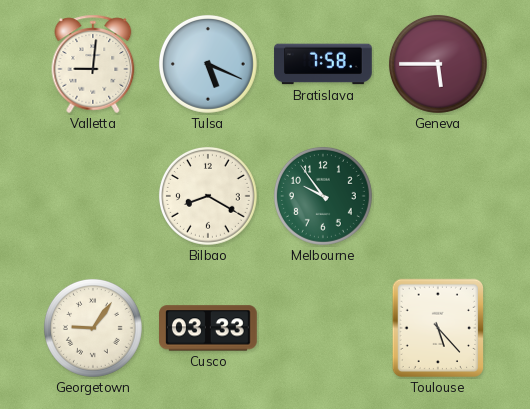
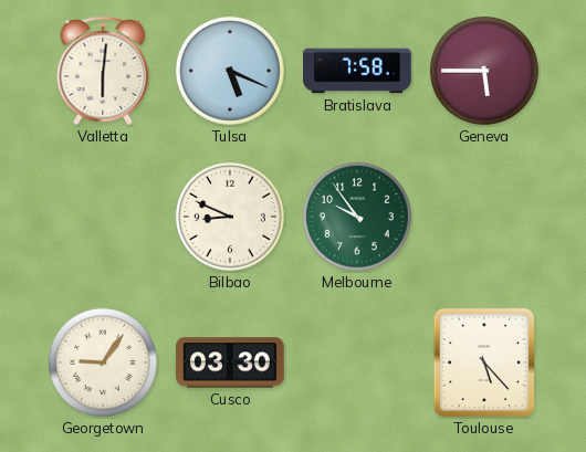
Valletta: 9:01 -> 6:01 (103, 71)
Bilbao: 8:20 -> 8:49 (230, 217)
Cusco: 03:33 -> 03:30 (231, 362)
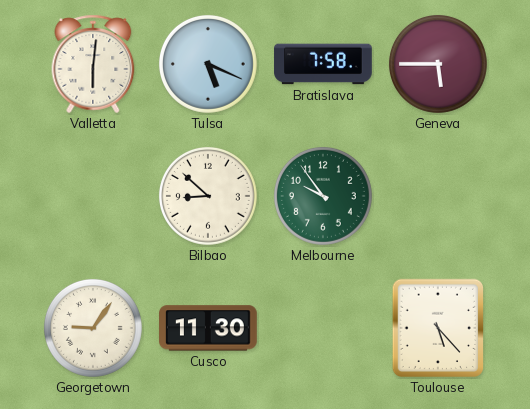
Bilbao: 8:49 -> 8:52 (208, 196)
Cusco: 03:30 -> 11:30 (209, 328)
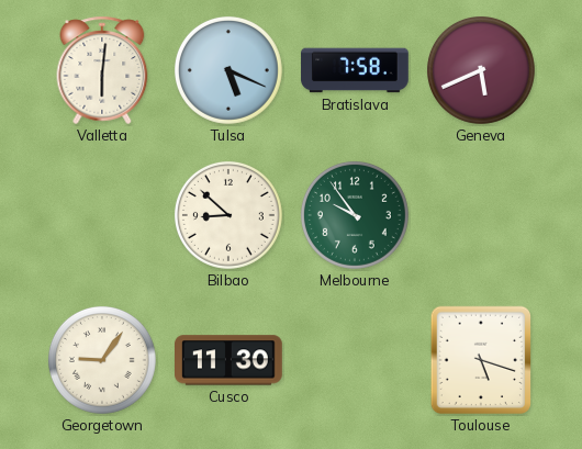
Geneva: 5:45 -> 5:41 (481, 70)
Toulouse: 5:23 -> 5:18 (480, 360)
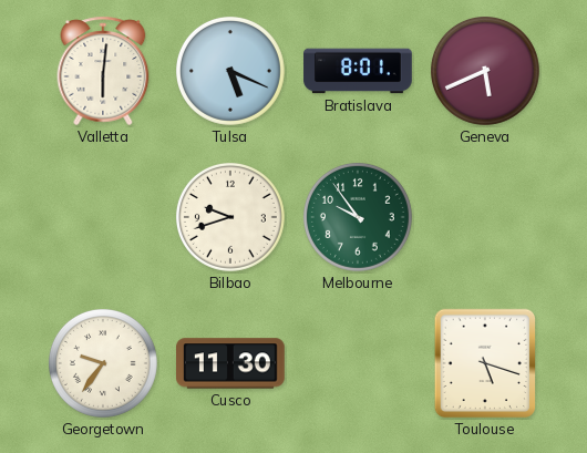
Bratislava: 7:58 -> 8:01 (358, 71)
Bilbao: 8:52 -> 9:42 (230, 217)
Georgetown: 9:06 -> 9:36 (103, 363)
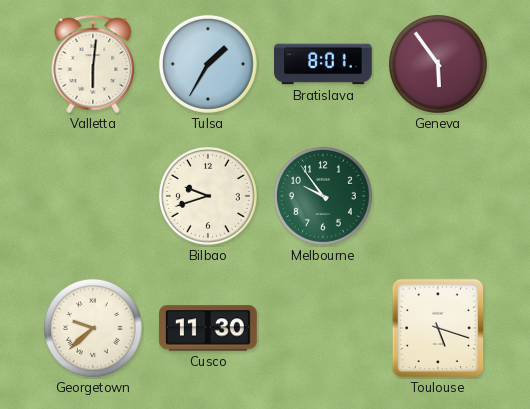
Tulsa: 5:19 -> 1:35 (208, 64)
Geneva: 5:41 -> 5:54 (438, 64)
Georgetown: 9:36 -> 9:38 (93, 328)
